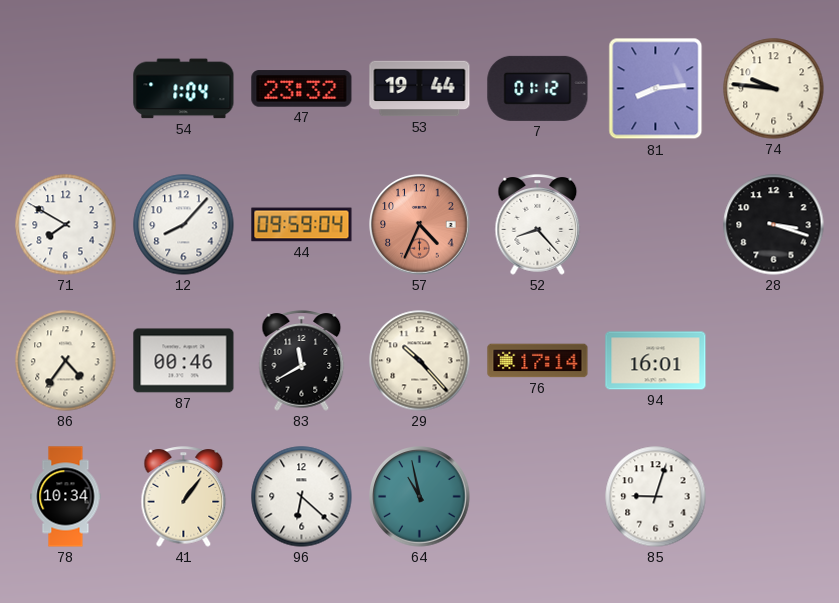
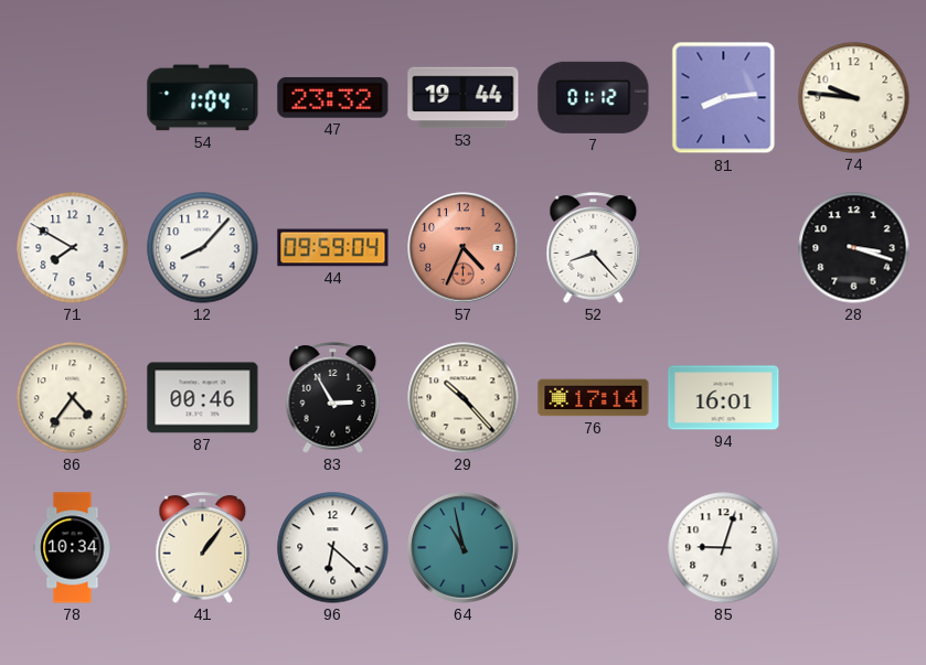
83: 11:40 -> 2:55 (333, 398)
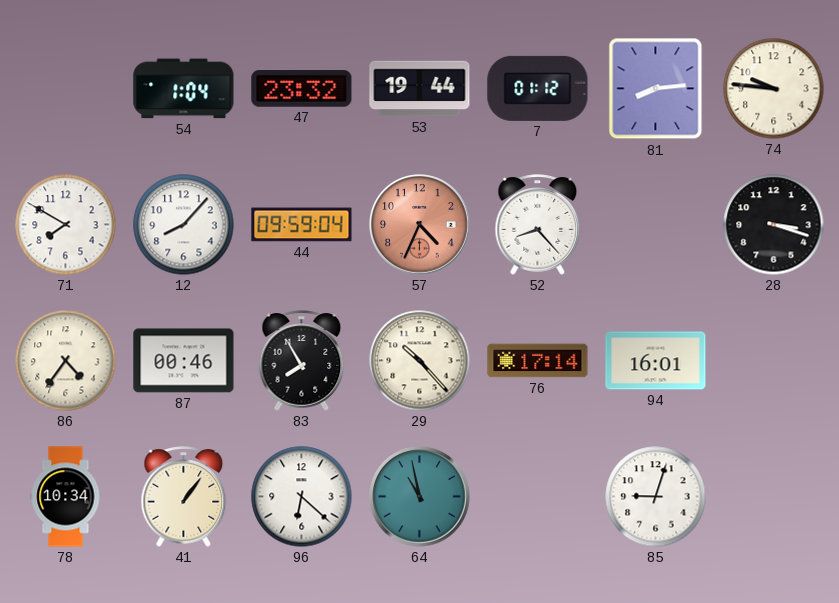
83: 2:55 -> 7:55 (302, 361)
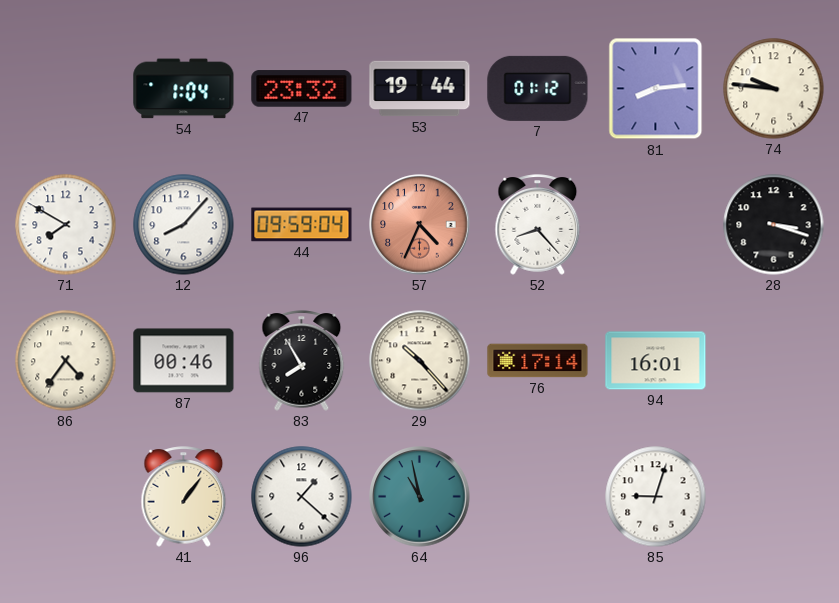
78: 10:34 -> none (66, 497)
96: 6:22 -> 1:22 (302, 497)
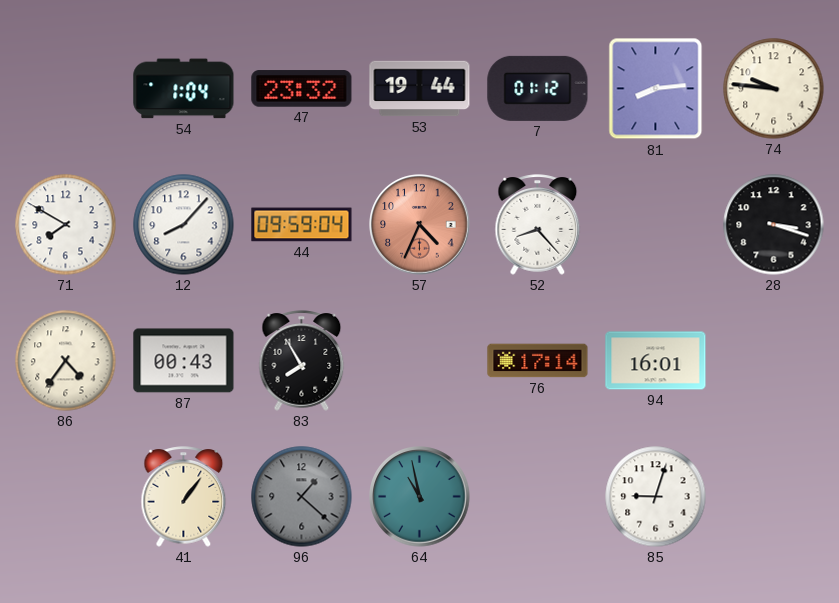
87: 00:46 -> 00:43 (184, 361)
29: 10:23 -> none (420, 361)
96 dial: white -> grey (302, 497)
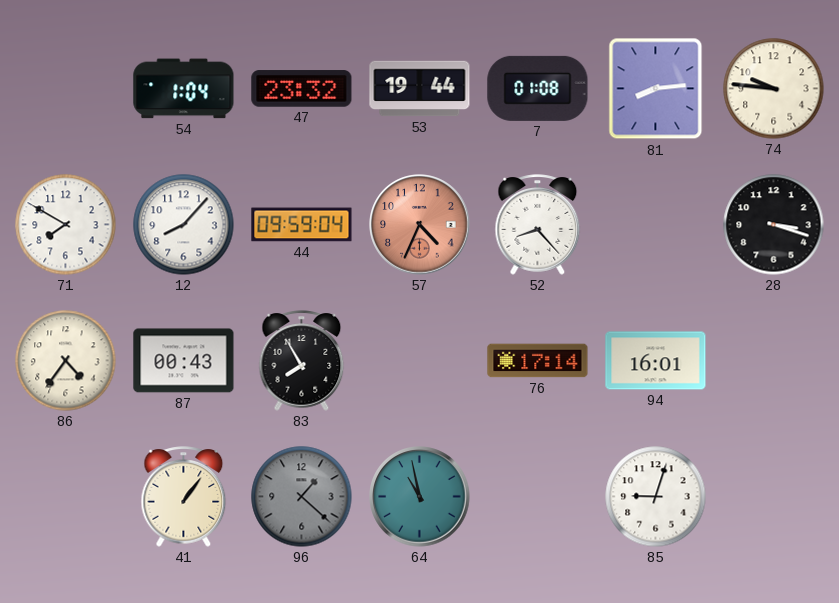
7: 01:12 -> 01:08 (538, 88)
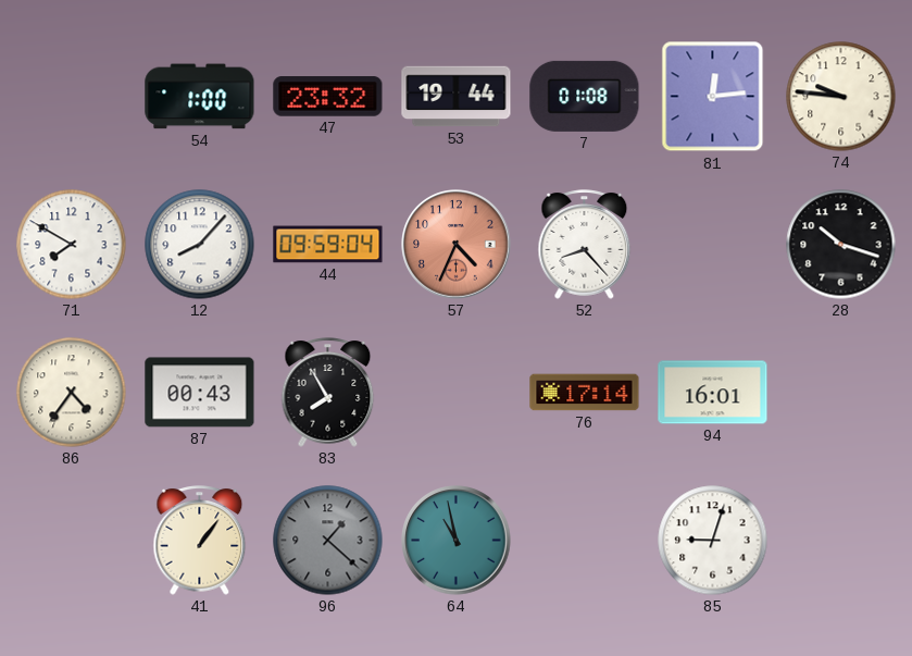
54: 1:04 -> 1:00 (200, 97)
81: 8:14 -> 12:14 (713, 97)
28: 3:18 -> 10:18 (841, 245)
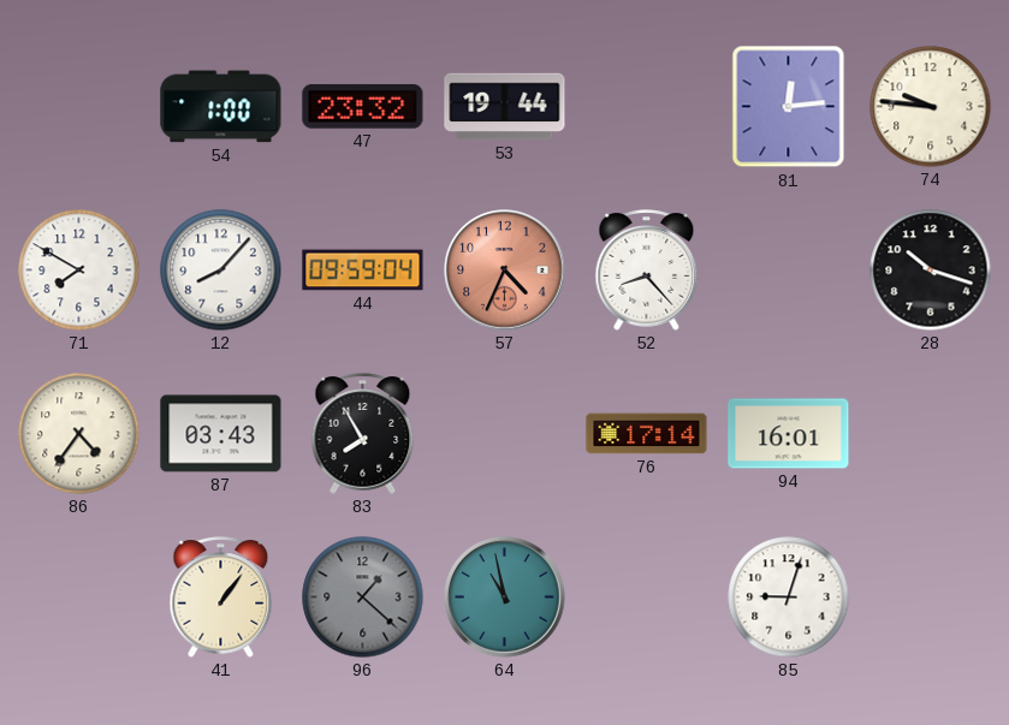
7: 01:08 -> none (585, 96)
87: 00:43 -> 03:43 (221, 434)
